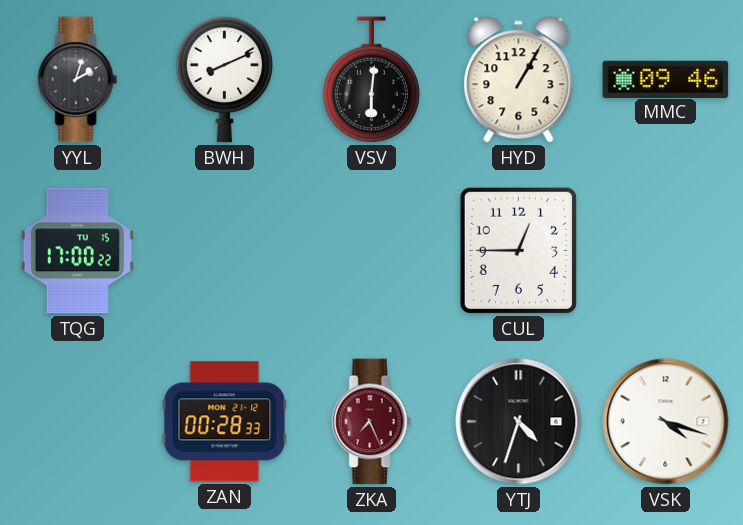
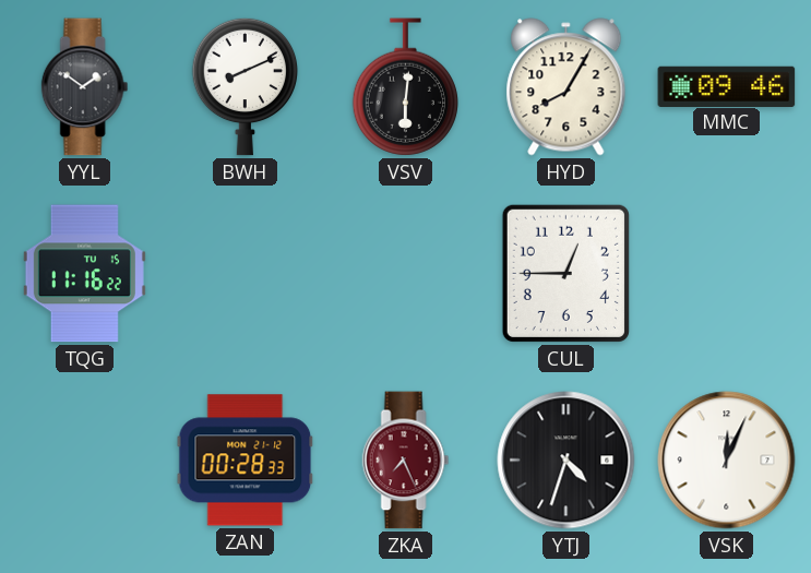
YYL: 2:03 -> 1:51 (85, 87)
HYD: 1:05 -> 8:05 (566, 87)
TQG: 17:00 -> 11:16 (84, 274)
VSK: 4:18 -> 12:04 (727, 461)
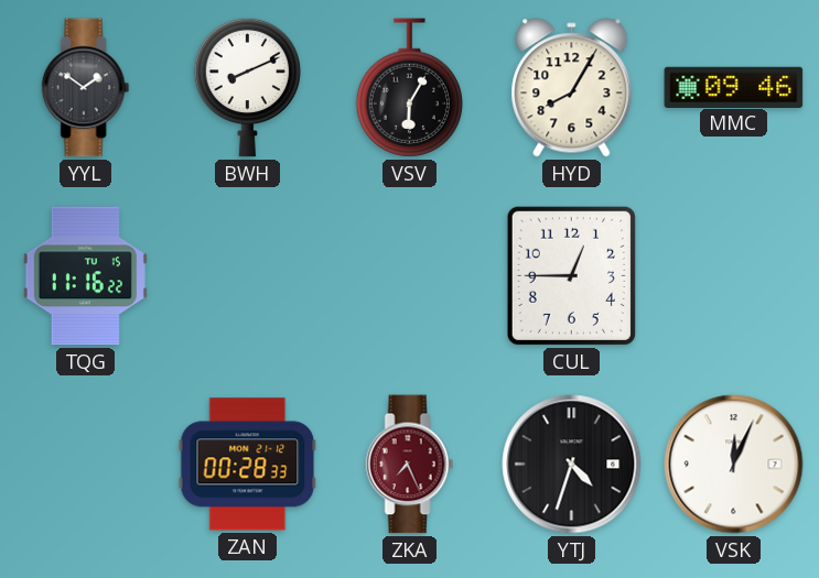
VSV: 6:01 -> 6:05 (409, 88)
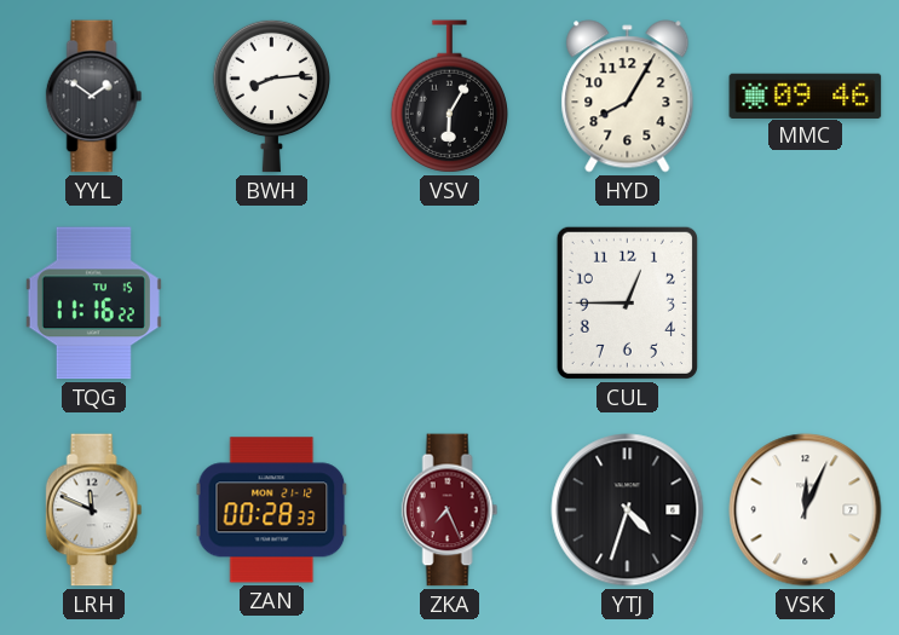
BWH: 8:11 -> 8:14 (271, 96)
LRH: none -> 11:49 (94, 510)
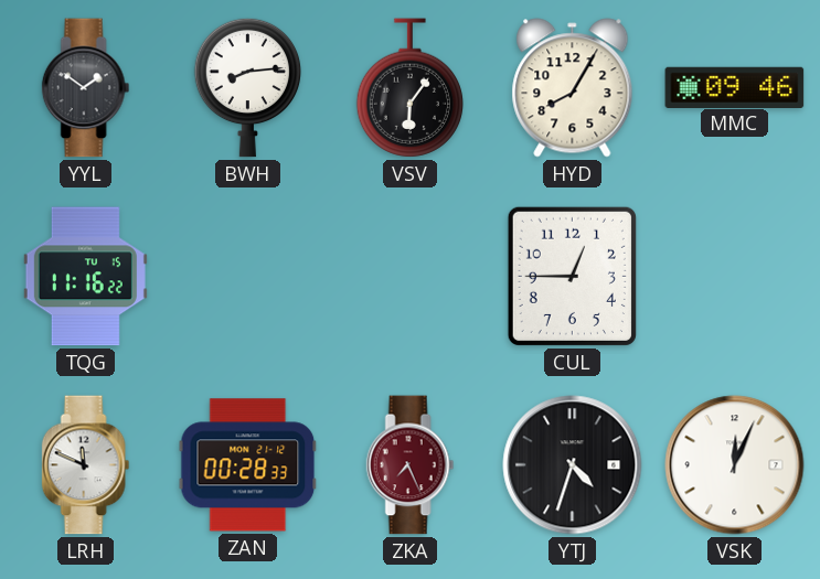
VSV: 6:05 -> 6:06 (409, 88)
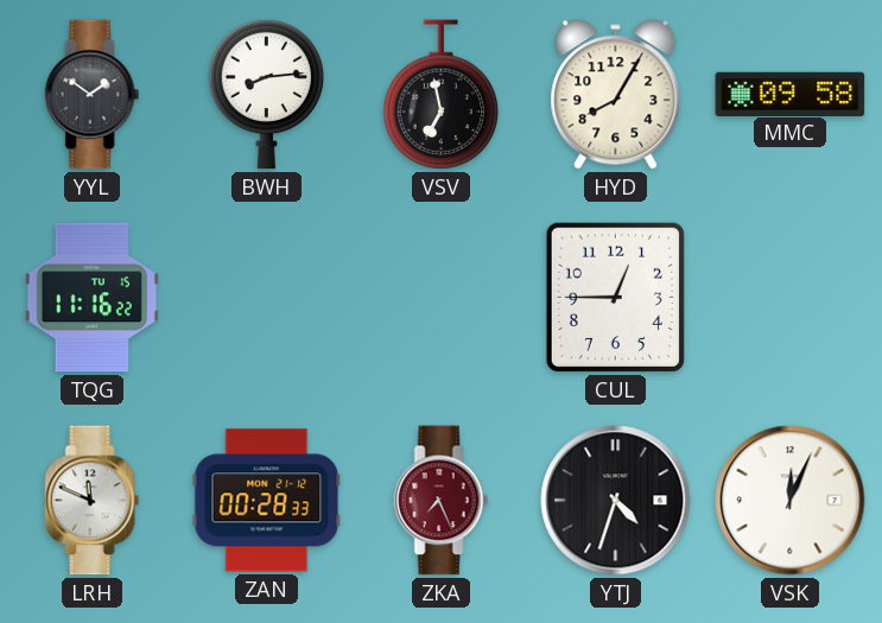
VSV: 6:06 -> 6:58 (440, 95)
MMC: 09:46 -> 09:58 (791, 94)
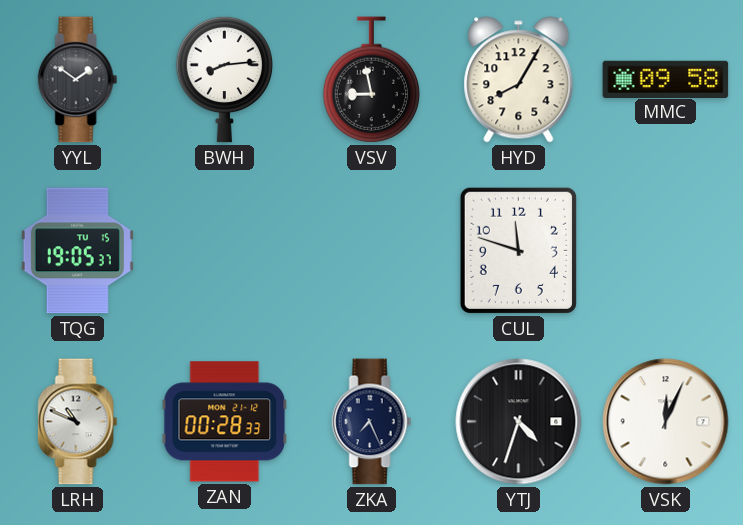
VSV: 6:58 -> 8:58 (371, 80)
TQG: 11:16 -> 19:05 (77, 251)
CUL: 12:45 -> 11:48 (518, 250)
LRH: 11:49 -> 10:49 (78, 422)
ZKA dial: burgundy -> navy (372, 422)
